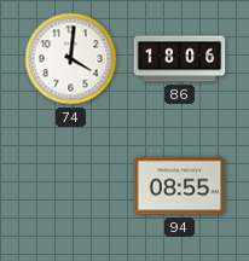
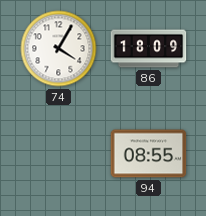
74: 4:01 -> 4:05 (59, 49)
86: 18:06 -> 18:09 (149, 49)
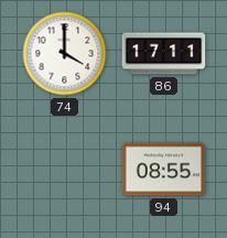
74: 4:05 -> 4:00 (65, 54)
86: 18:09 -> 17:11 (164, 54)
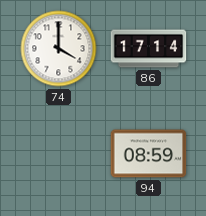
86: 17:11 -> 17:14 (149, 49)
94: 08:55 -> 08:59 (149, 154)
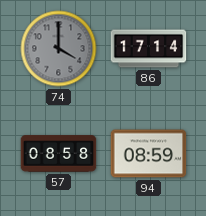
74 dial: white -> grey (59, 49)
57: none -> 08:58 (59, 154)
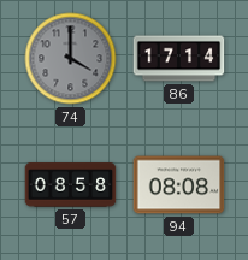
94: 08:59 -> 08:08 (179, 185)
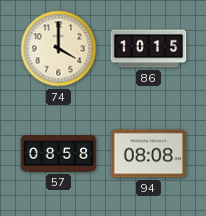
74 dial: grey -> cream (59, 49)
86: 17:14 -> 10:15 (149, 49)
